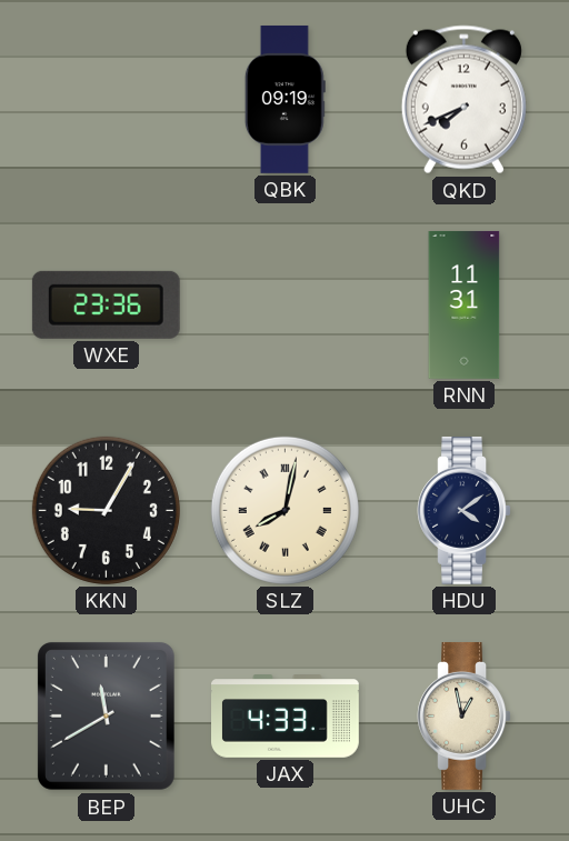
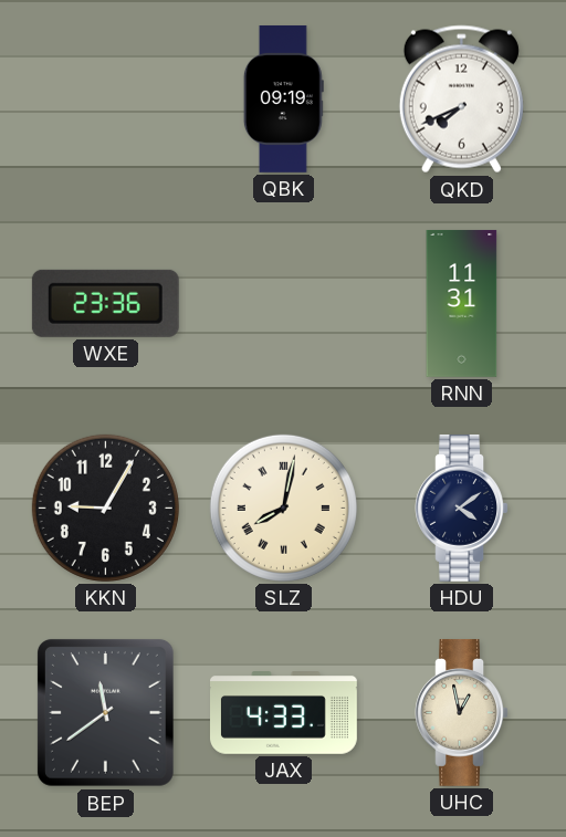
BEP: 11:40 -> 11:39 (105, 712)
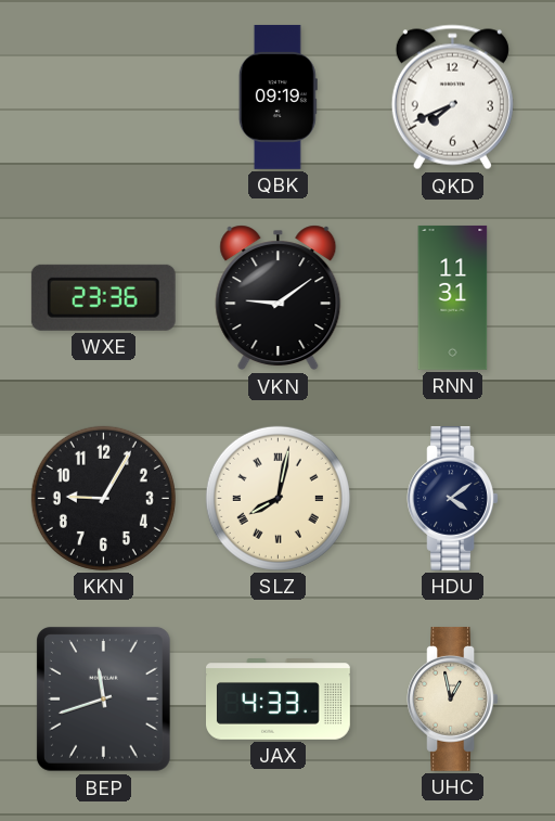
VKN: none -> 9:09 (279, 298)
BEP: 11:39 -> 11:42 (103, 698)
